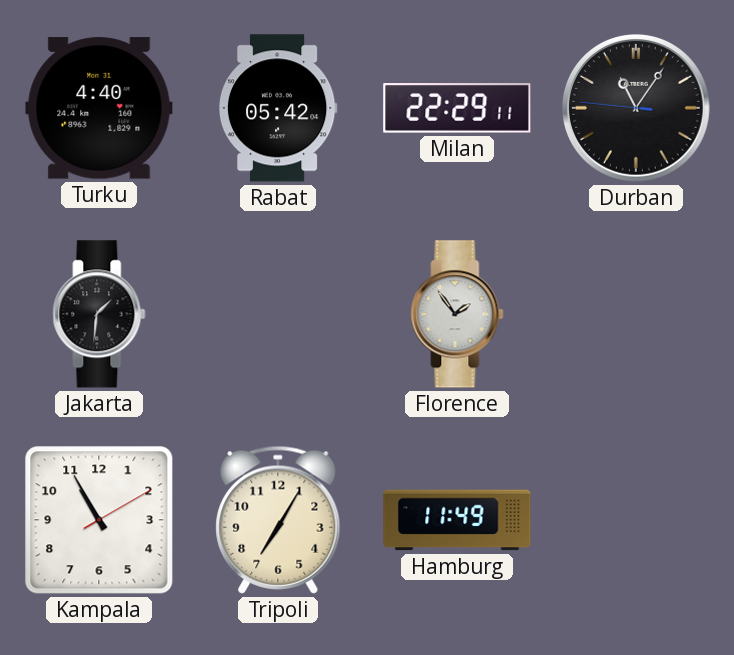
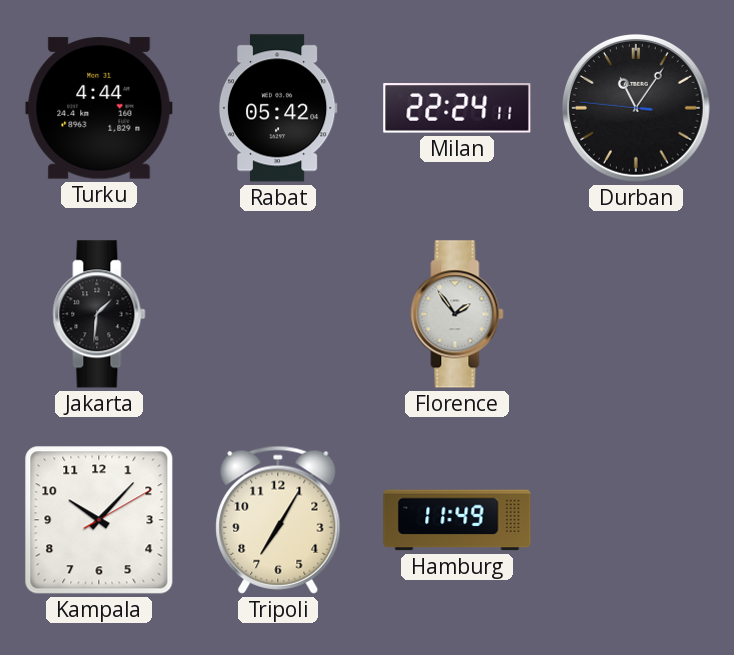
Turku: 4:40 -> 4:44 (99, 108)
Milan: 22:29 -> 22:24 (457, 108)
Kampala: 10:55 -> 10:07 (99, 520)
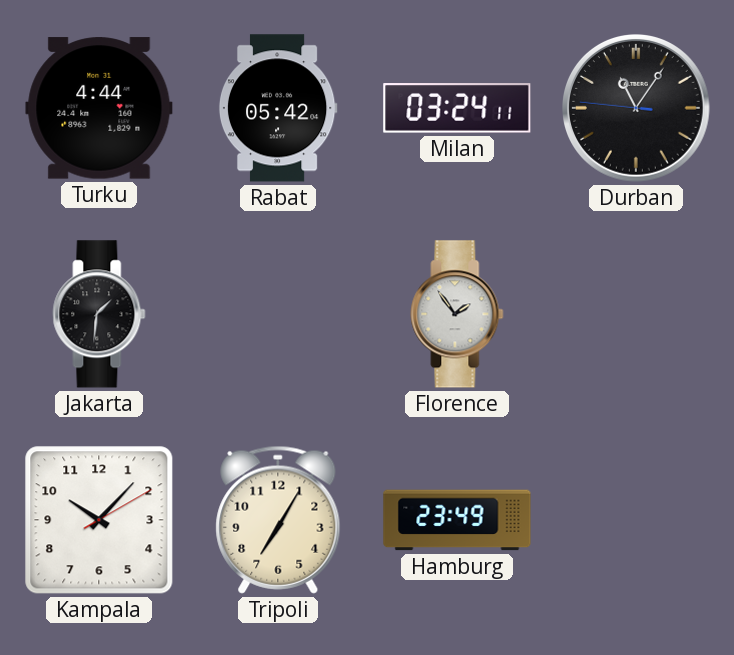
Milan: 22:24 -> 03:24 (457, 108)
Hamburg: 11:49 -> 23:49 (457, 520)
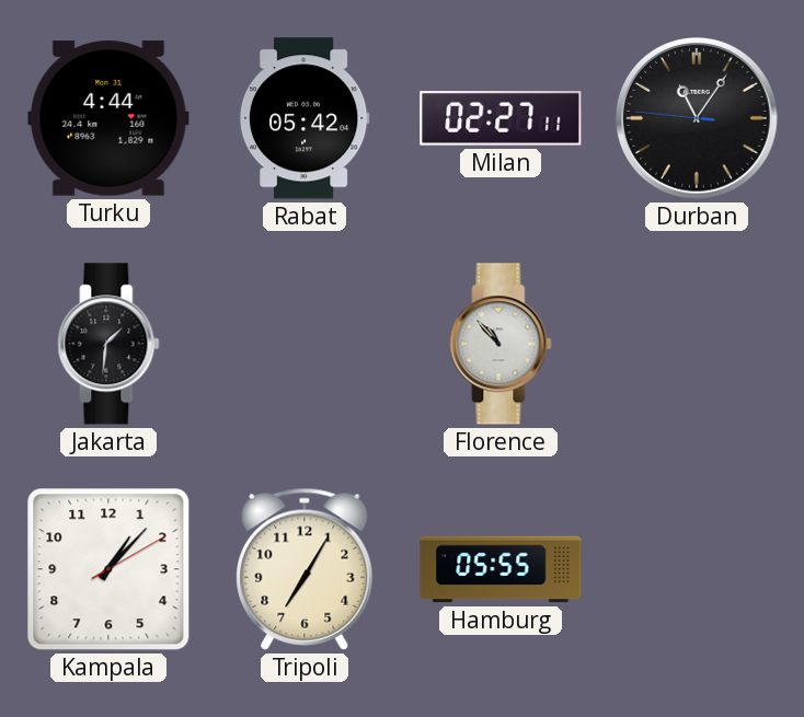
Milan: 03:24 -> 02:27 (501, 118)
Florence: 1:54 -> 10:53 (501, 344)
Kampala: 10:07 -> 1:07 (108, 569)
Hamburg: 23:49 -> 05:55 (501, 569)
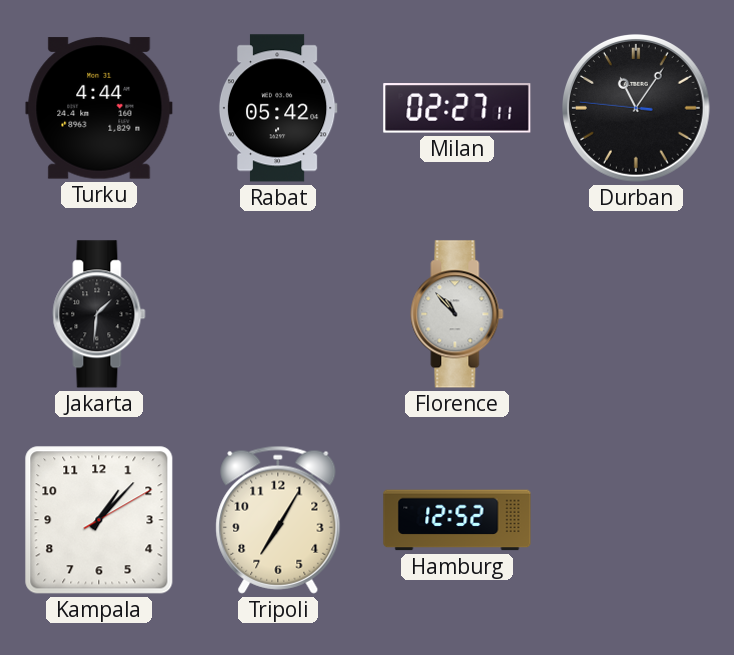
Hamburg: 05:55 -> 12:52 (457, 520)
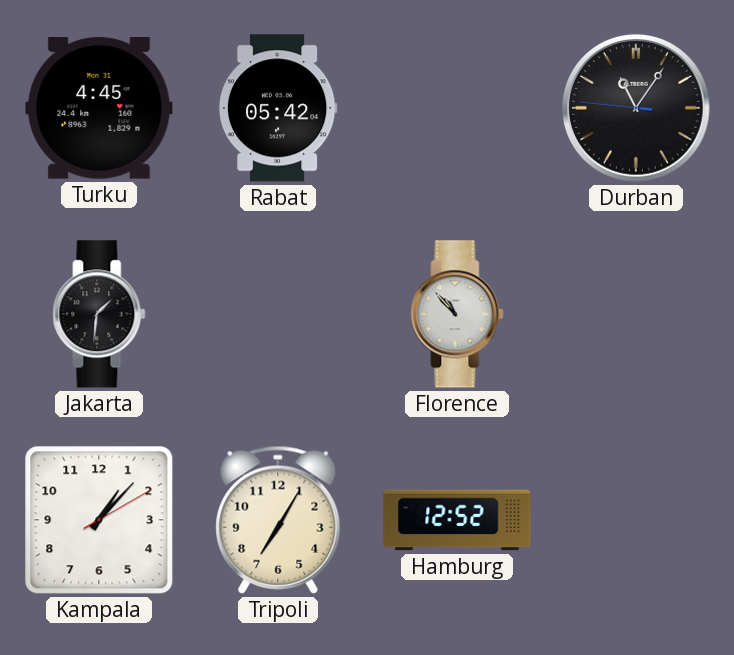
Turku: 4:44 -> 4:45 (99, 108)
Milan: 02:27 -> none (457, 108)
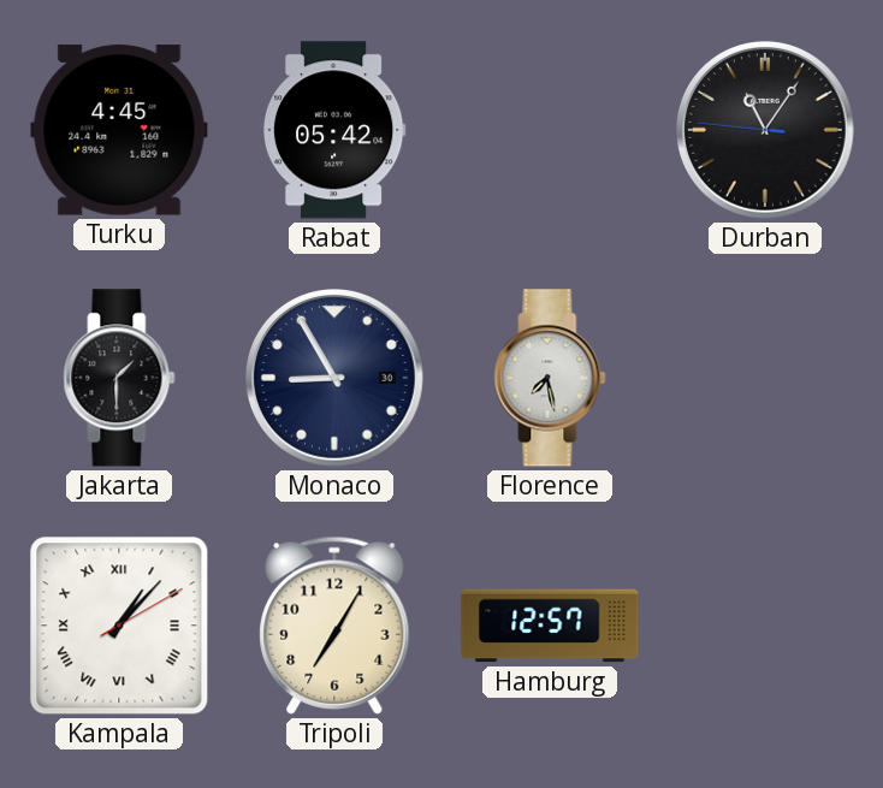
Jakarta: 1:31 -> 1:30 (119, 378)
Monaco: none -> 8:55 (336, 379)
Florence: 10:53 -> 7:28 (550, 378)
Kampala numerals: Arabic -> Roman (119, 626)
Hamburg: 12:52 -> 12:57 (550, 626)
